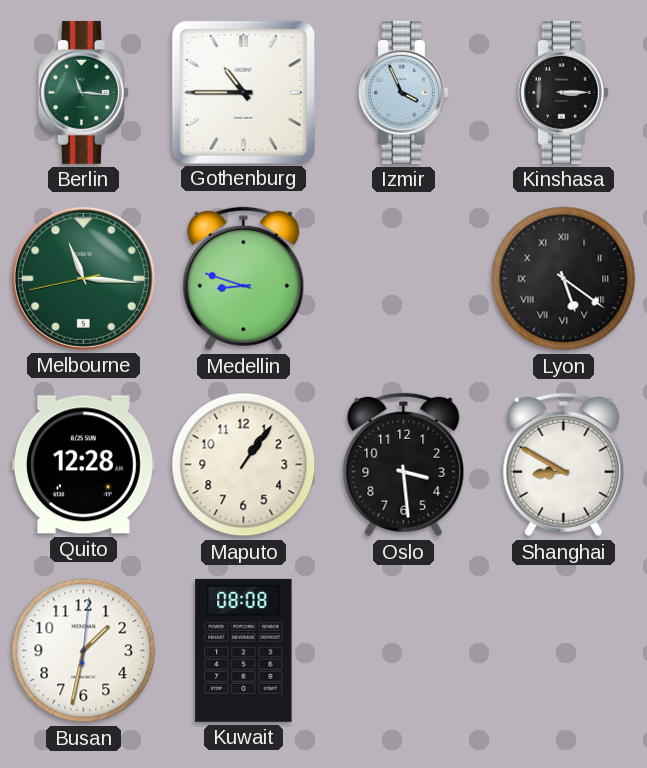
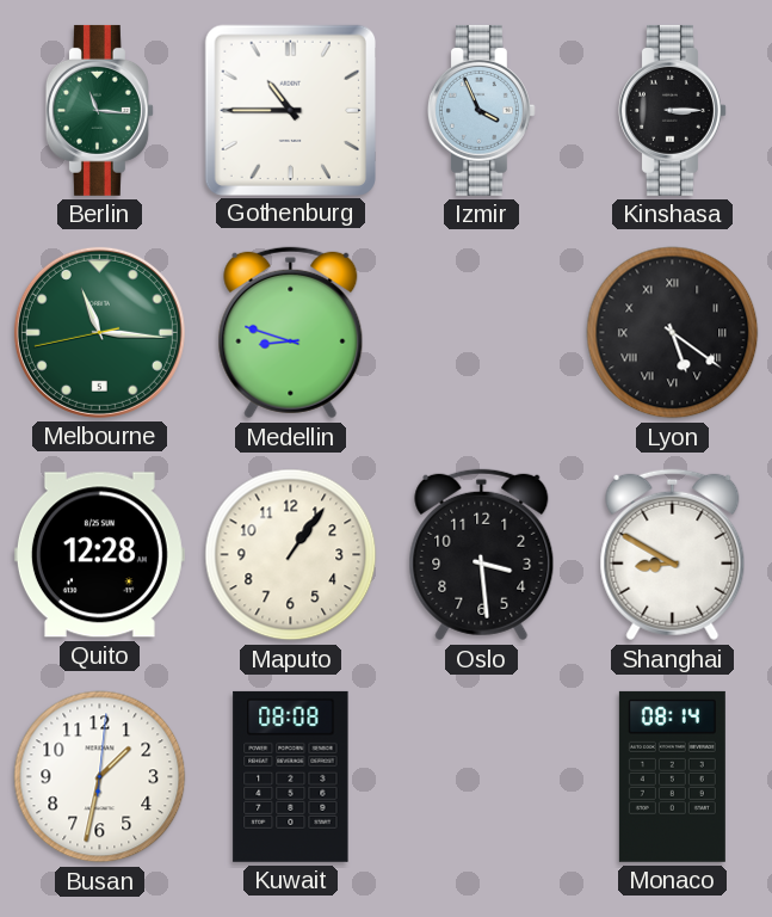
Monaco: none -> 08:14 (672, 776)
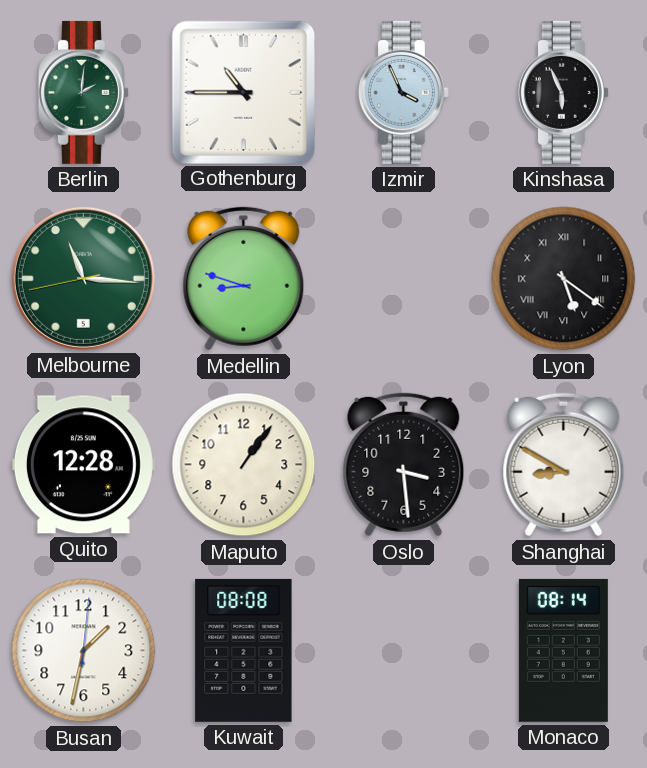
Berlin: 11:16 -> 2:01 (83, 92)
Kinshasa: 3:15 -> 5:56 (563, 92)
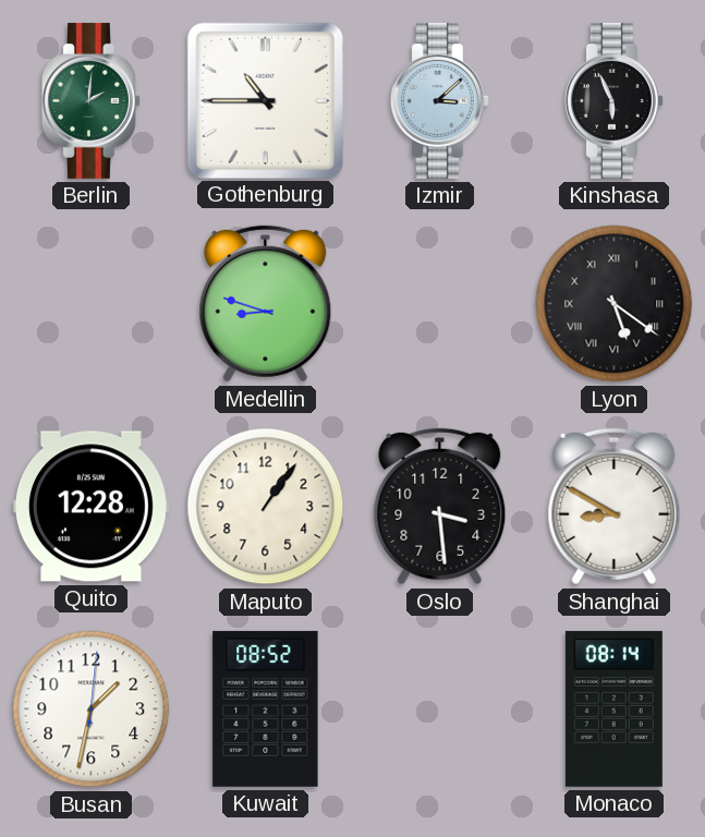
Izmir: 3:56 -> 3:08 (439, 100)
Melbourne: 11:15 -> none (83, 278)
Kuwait: 08:08 -> 08:52 (266, 708)
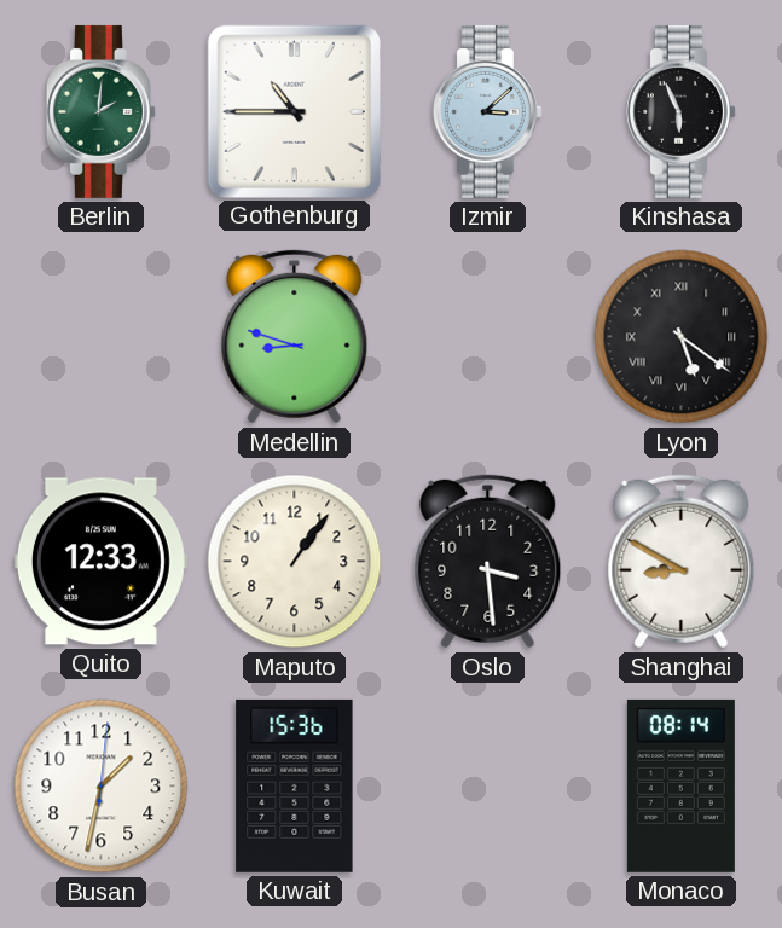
Quito: 12:28 -> 12:33 (100, 562)
Kuwait: 08:52 -> 15:36 (295, 785)
